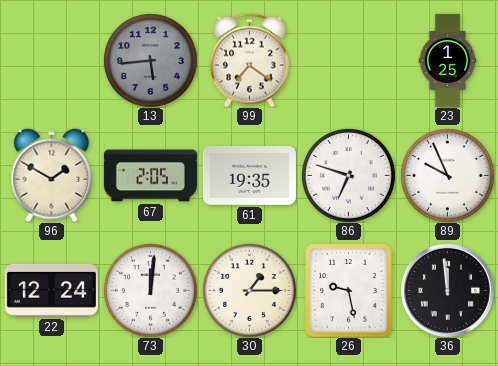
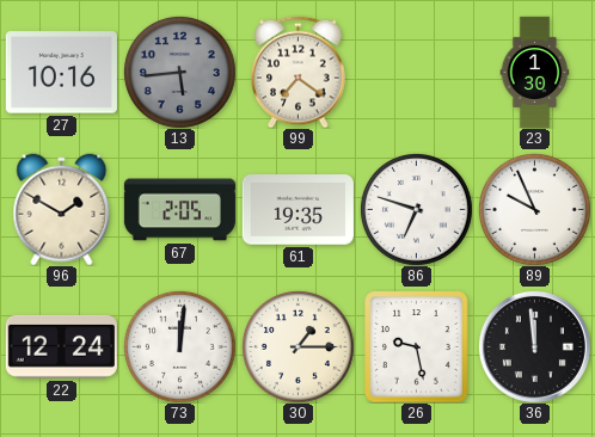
27: none -> 10:16 (61, 73)
23: 1:25 -> 1:30 (535, 72)
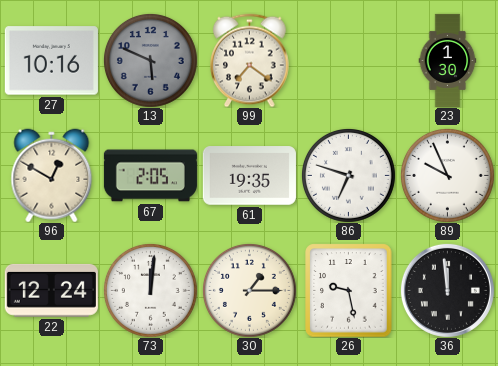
13: 5:44 -> 5:49 (150, 60)
96: 1:50 -> 12:50 (52, 175)
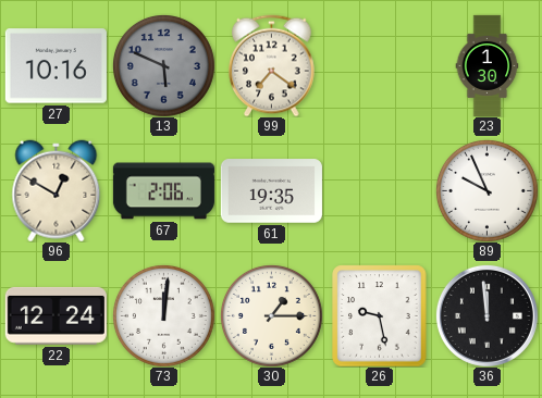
67: 2:05 -> 2:06 (163, 191)
86: 6:48 -> none (348, 175)
